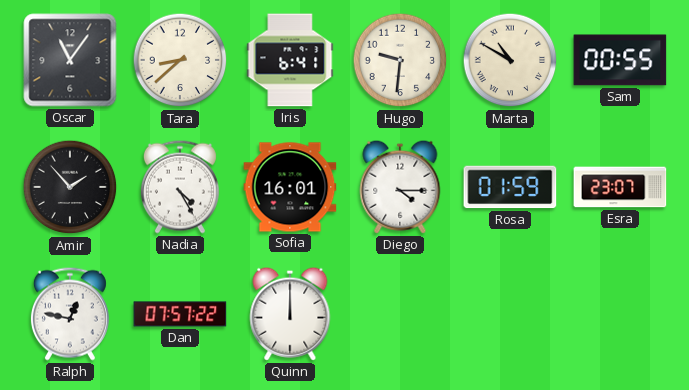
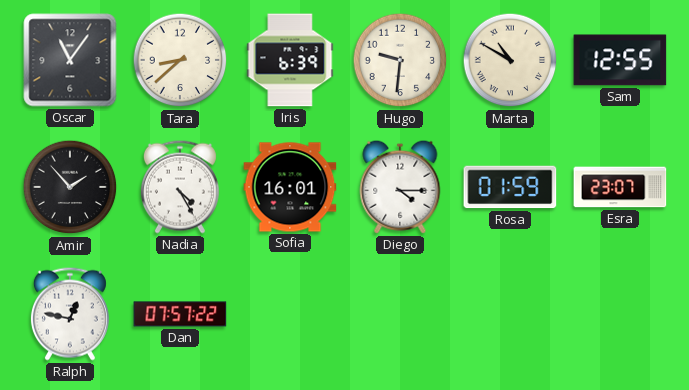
Iris: 6:41 -> 6:39 (290, 60)
Sam: 00:55 -> 12:55 (620, 60)
Quinn: 12:00 -> none (290, 314)
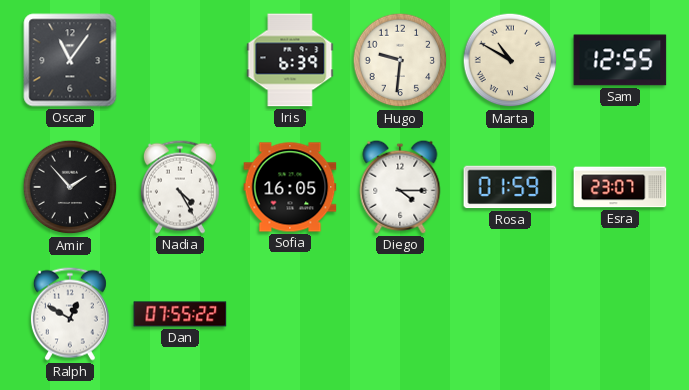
Tara: 8:38 -> none (180, 60)
Sofia: 16:01 -> 16:05 (290, 187)
Ralph: 12:47 -> 12:50 (70, 314)
Dan: 07:57 -> 07:55 (180, 314)
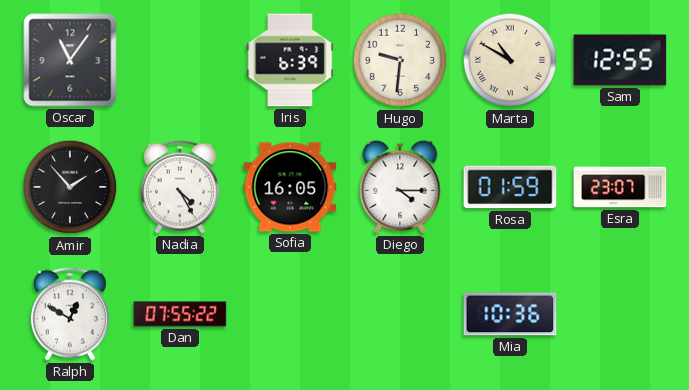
Mia: none -> 10:36 (510, 314)
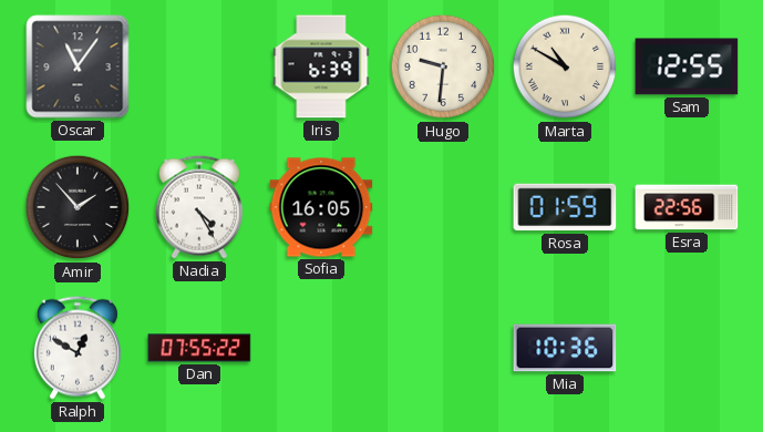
Diego: 4:15 -> none (400, 187)
Esra: 23:07 -> 22:56 (687, 207)
